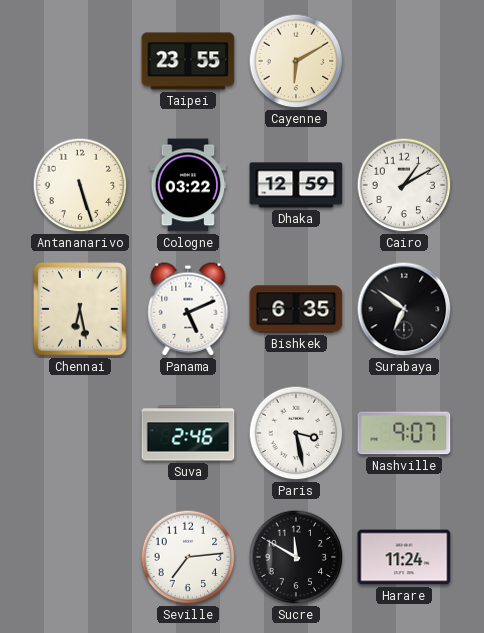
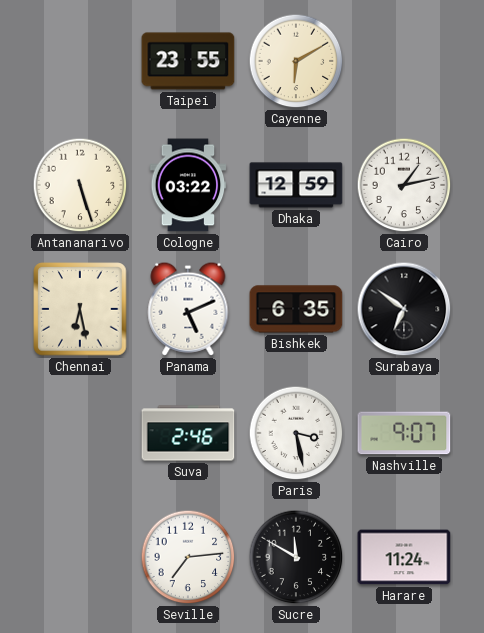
Cairo: 1:10 -> 1:13 (404, 185)
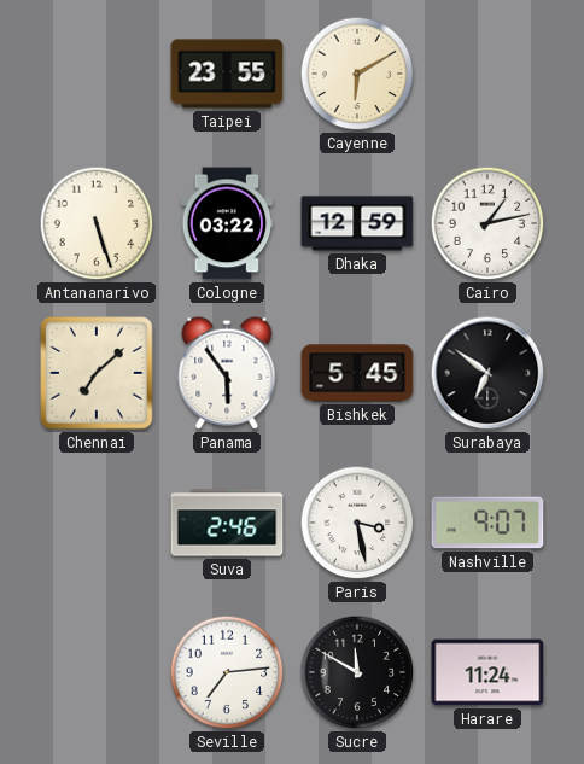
Chennai: 6:28 -> 7:08 (97, 373)
Panama: 5:11 -> 5:54 (227, 373)
Bishkek: 6:35 -> 5:45 (357, 373)
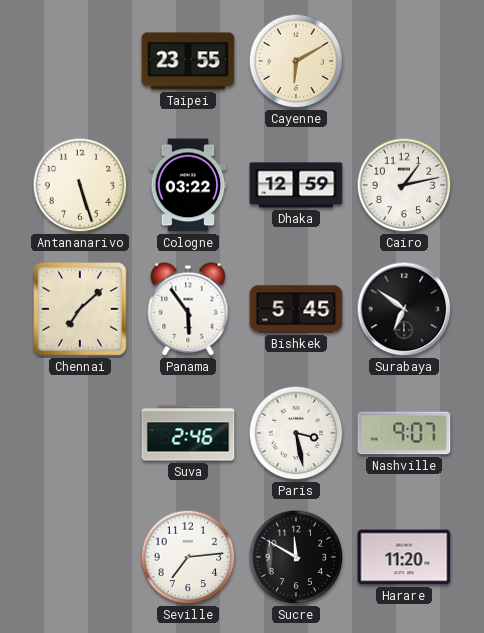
Harare: 11:24 -> 11:20 (404, 557)
